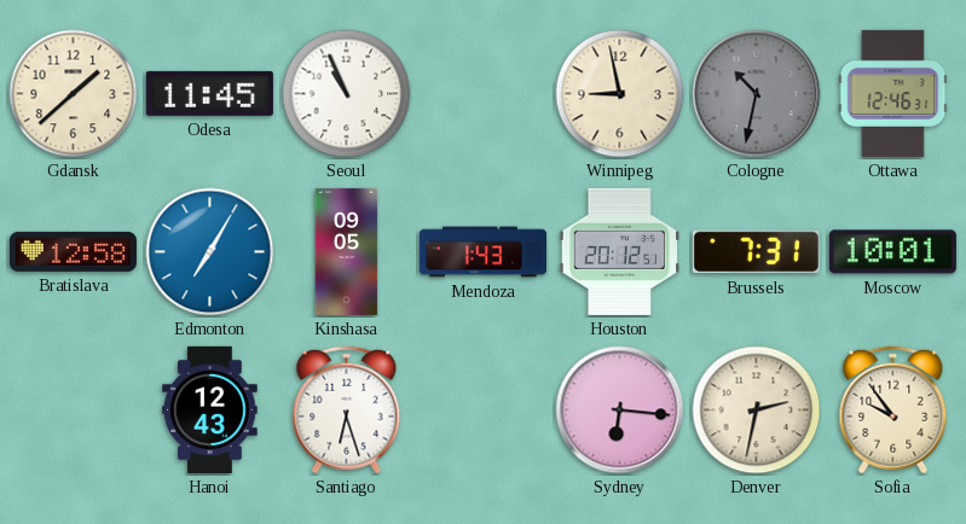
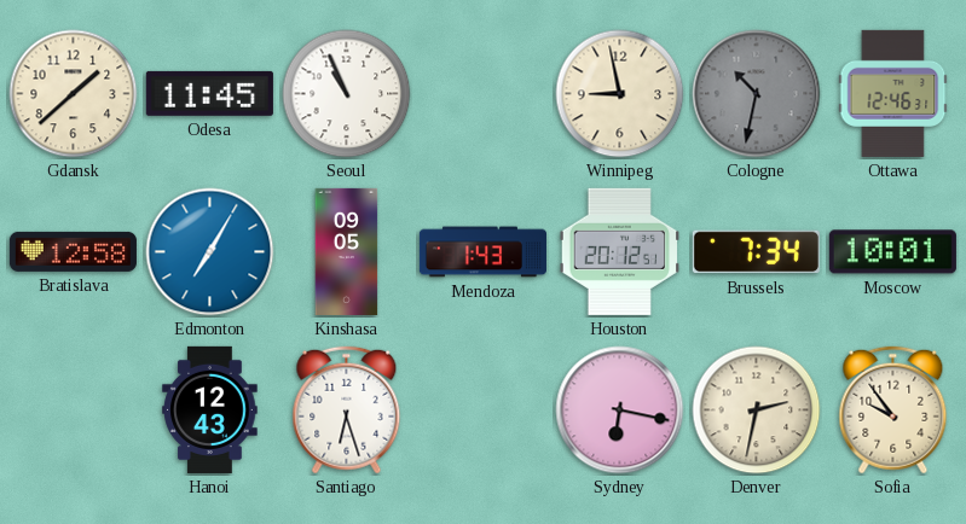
Brussels: 7:31 -> 7:34 (756, 252)
Sydney: 6:16 -> 6:17 (620, 411)
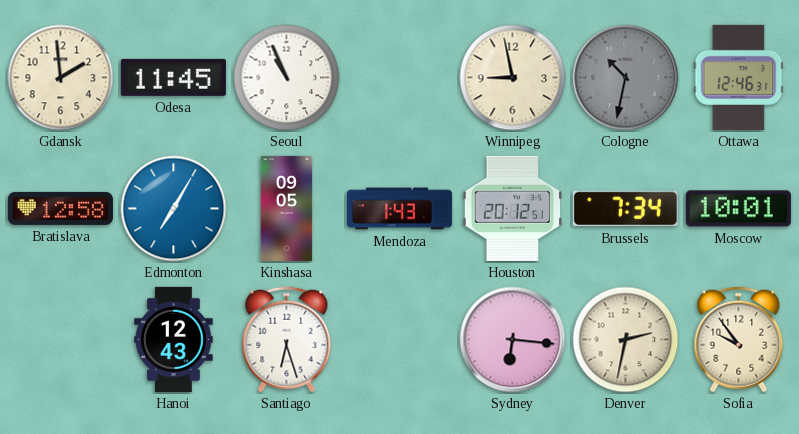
Gdansk: 1:38 -> 1:59 (61, 78)
Sydney: 6:17 -> 6:16 (513, 340)
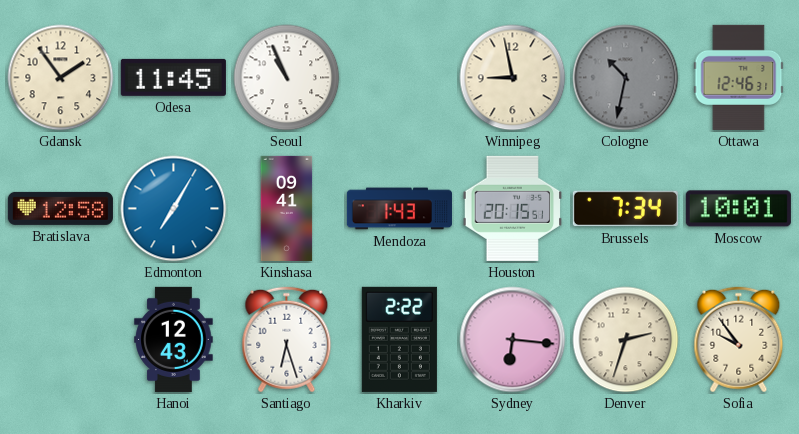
Gdansk: 1:59 -> 1:54 (61, 78)
Kinshasa: 09:05 -> 09:41 (287, 208)
Houston: 20:12 -> 20:15 (513, 208)
Kharkiv: none -> 2:22 (399, 339)
Denver: 2:32 -> 2:33 (626, 340)
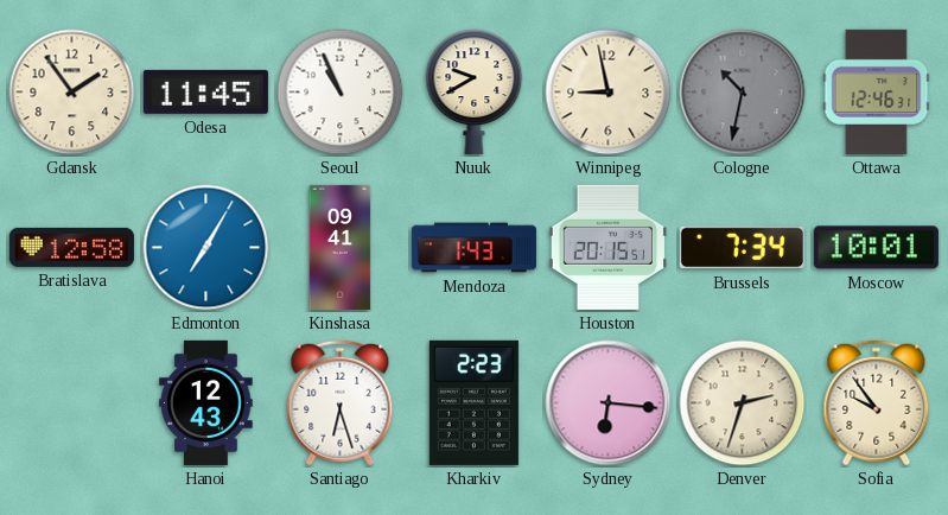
Nuuk: none -> 9:40 (475, 91)
Kharkiv: 2:22 -> 2:23 (473, 402)
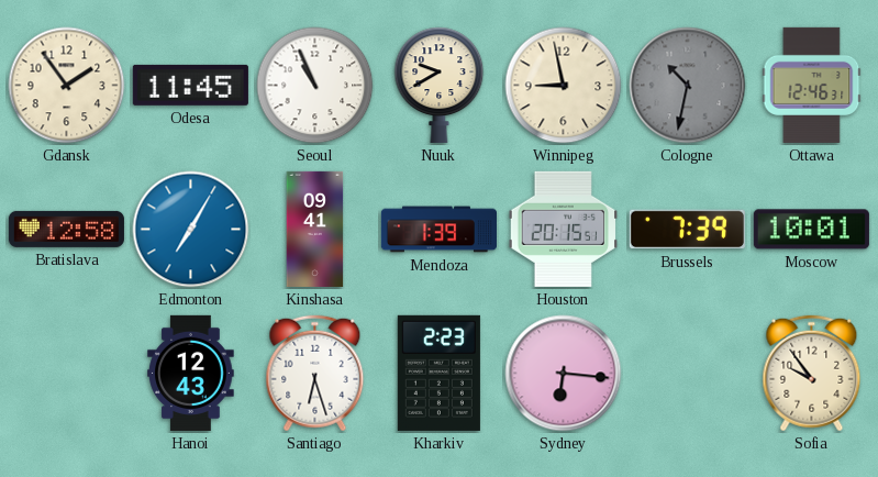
Mendoza: 1:43 -> 1:39 (438, 230)
Brussels: 7:34 -> 7:39 (687, 230)
Denver: 2:33 -> none (743, 403)
